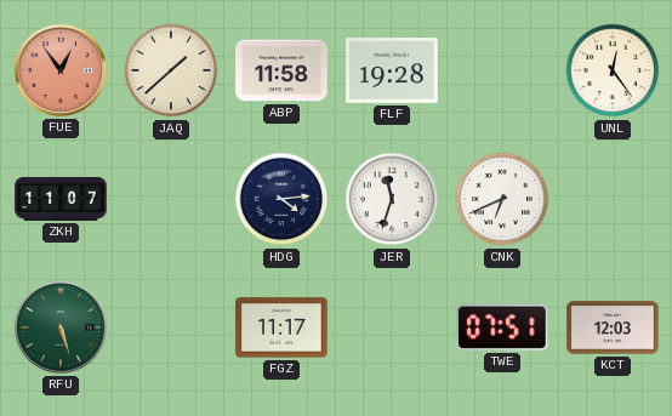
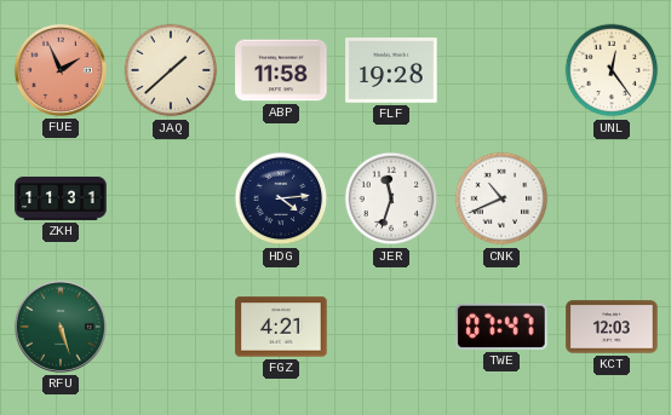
FUE: 12:54 -> 1:56 (61, 70)
ZKH: 11:07 -> 11:31 (61, 198)
CNK: 6:41 -> 10:41 (501, 198)
FGZ: 11:17 -> 4:21 (281, 327)
TWE: 07:51 -> 07:47 (501, 327)
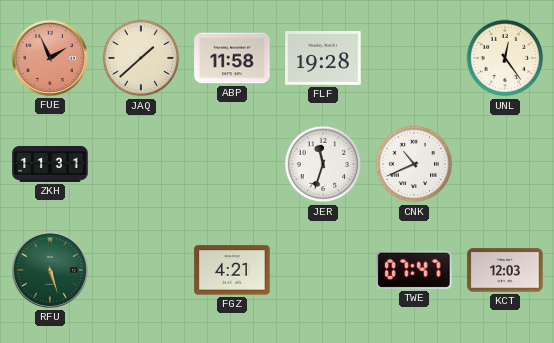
HDG: 4:14 -> none (281, 198)
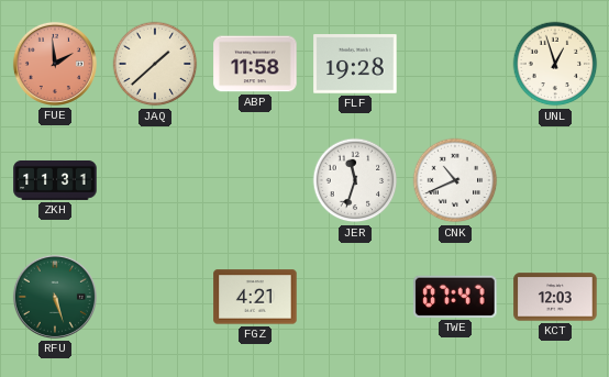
FUE: 1:56 -> 1:59 (55, 64)
UNL: 12:24 -> 12:57 (555, 64)
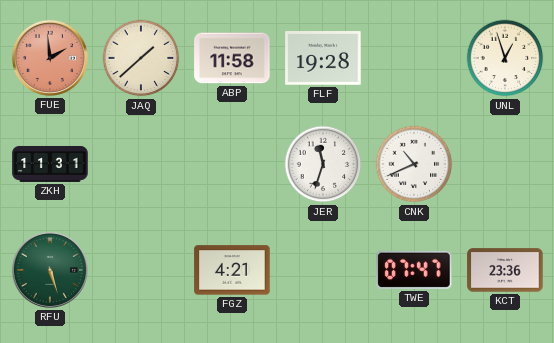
KCT: 12:03 -> 23:36 (505, 270)
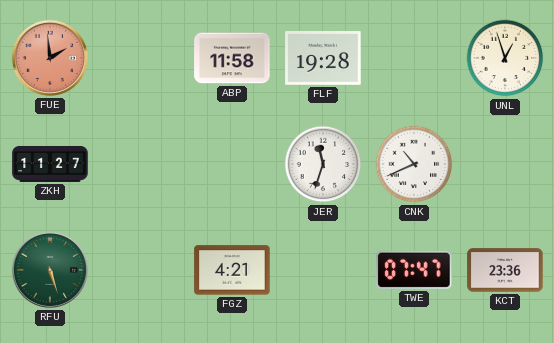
JAQ: 1:38 -> none (141, 58)
ZKH: 11:31 -> 11:27 (50, 164)
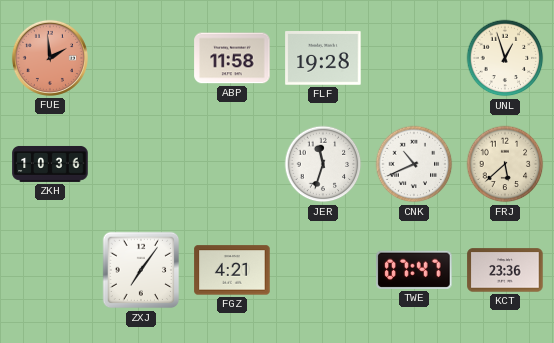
ZKH: 11:27 -> 10:36 (50, 164)
FRJ: none -> 5:38 (505, 164)
RFU: 5:27 -> none (50, 270)
ZXJ: none -> 7:06 (141, 270)
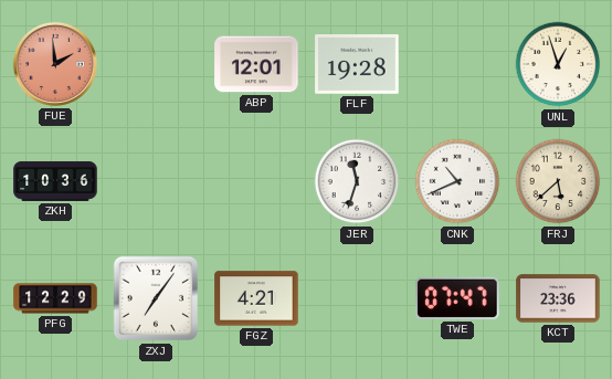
ABP: 11:58 -> 12:01 (256, 64)
PFG: none -> 12:29 (55, 298)
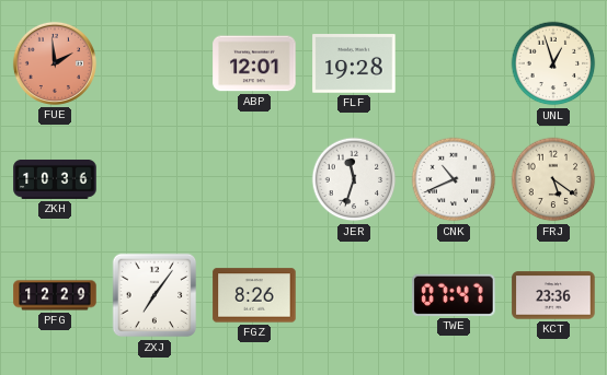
FRJ: 5:38 -> 5:21 (553, 179)
FGZ: 4:21 -> 8:26 (254, 295)
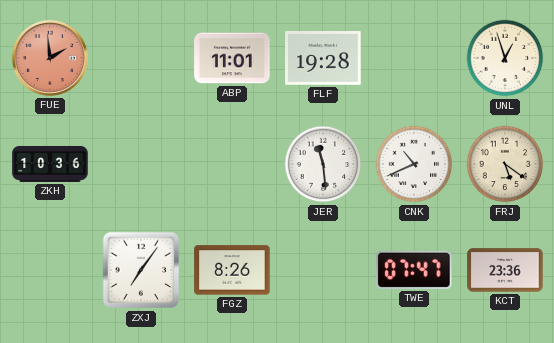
ABP: 12:01 -> 11:01 (232, 58)
JER: 11:33 -> 11:29 (323, 164)
PFG: 12:29 -> none (55, 295)
